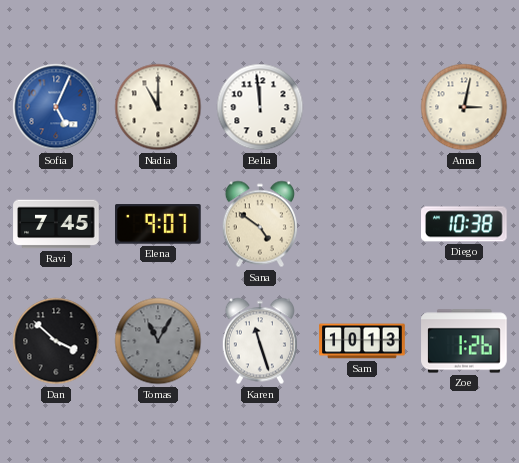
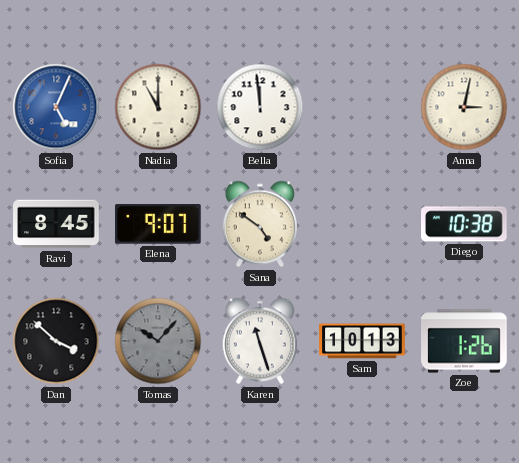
Ravi: 7:45 -> 8:45 (56, 224)
Tomas: 11:05 -> 10:07 (158, 341)
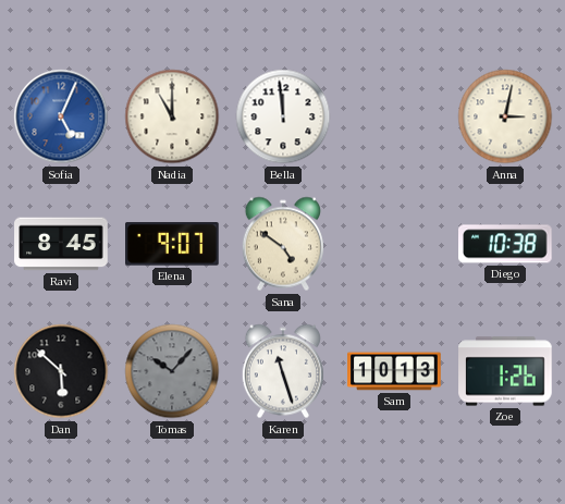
Dan: 3:52 -> 5:52 (61, 371)
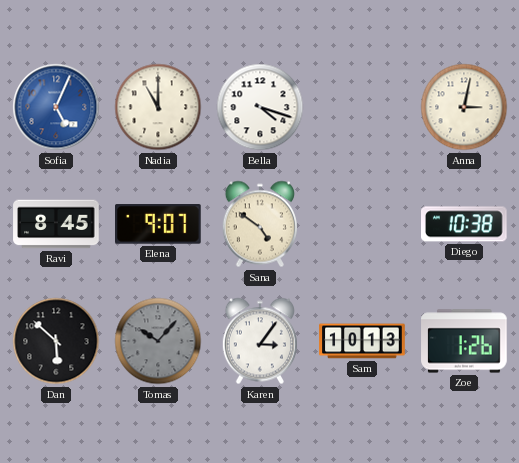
Bella: 11:59 -> 4:18 (260, 107)
Karen: 11:27 -> 3:06 (260, 341)
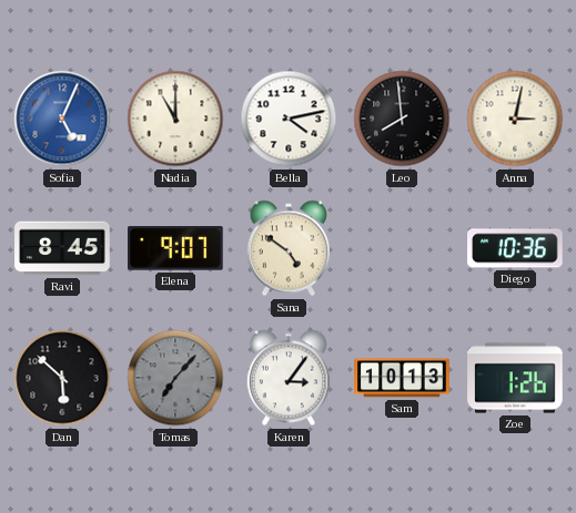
Bella: 4:18 -> 4:13 (289, 119)
Leo: none -> 7:59 (402, 119)
Diego: 10:38 -> 10:36 (516, 248)
Tomas: 10:07 -> 7:07 (175, 378)
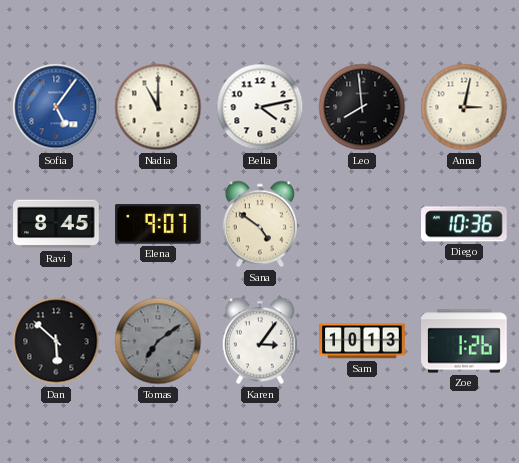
Sofia: 5:04 -> 5:06 (56, 107)
Tomas: 7:07 -> 7:09 (158, 341)
